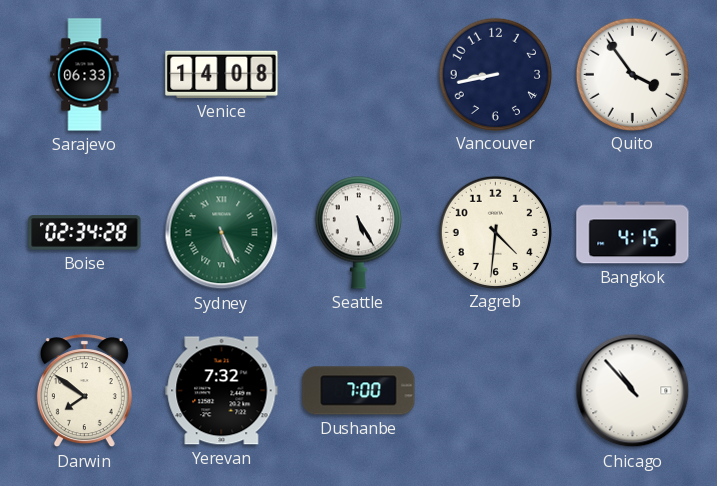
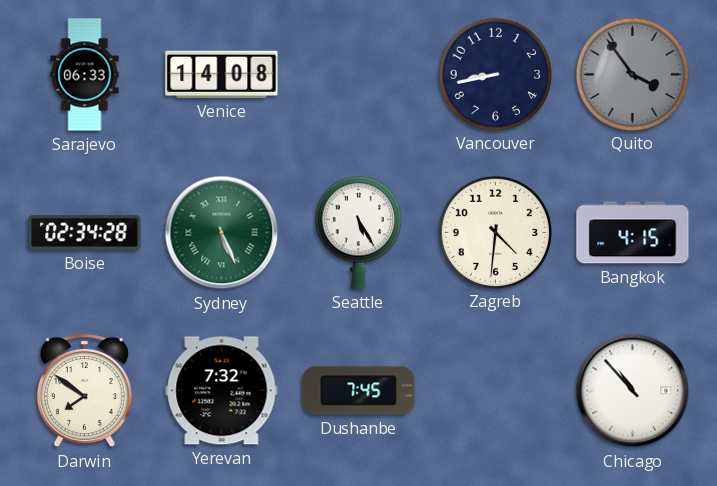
Quito dial: white -> grey (632, 74)
Dushanbe: 7:00 -> 7:45 (359, 391)
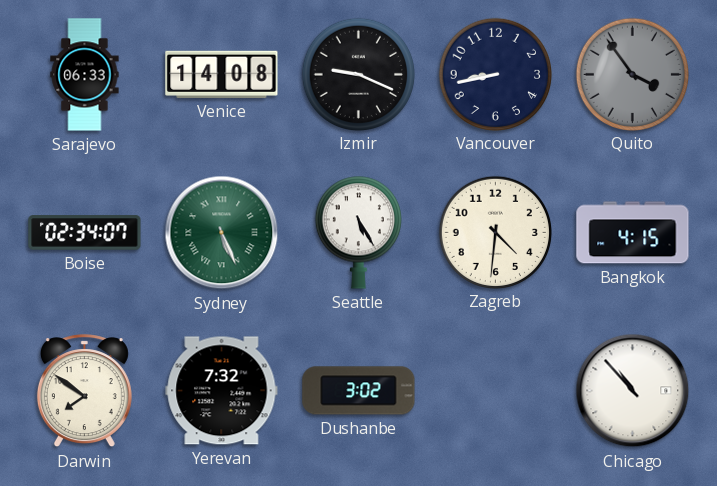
Izmir: none -> 9:19 (358, 74)
Boise: 02:34:28 -> 02:34:07 (85, 233)
Dushanbe: 7:45 -> 3:02 (359, 391)
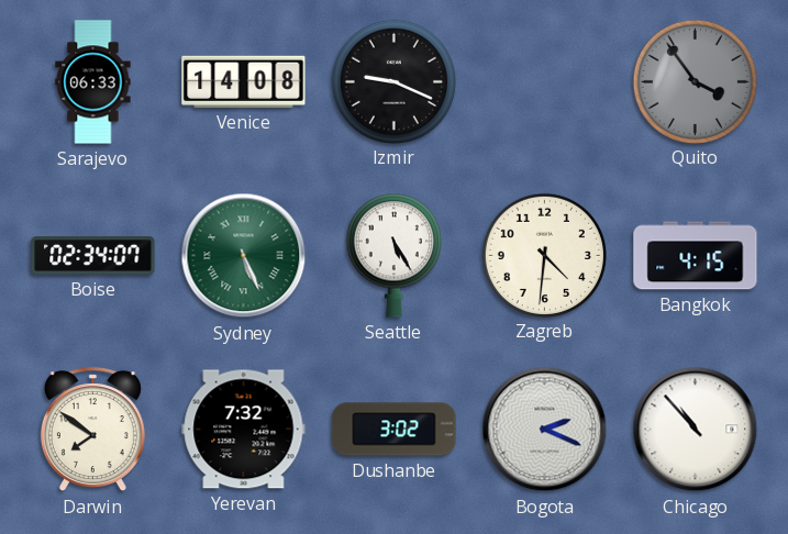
Vancouver: 8:43 -> none (495, 74)
Bogota: none -> 2:19 (545, 430)
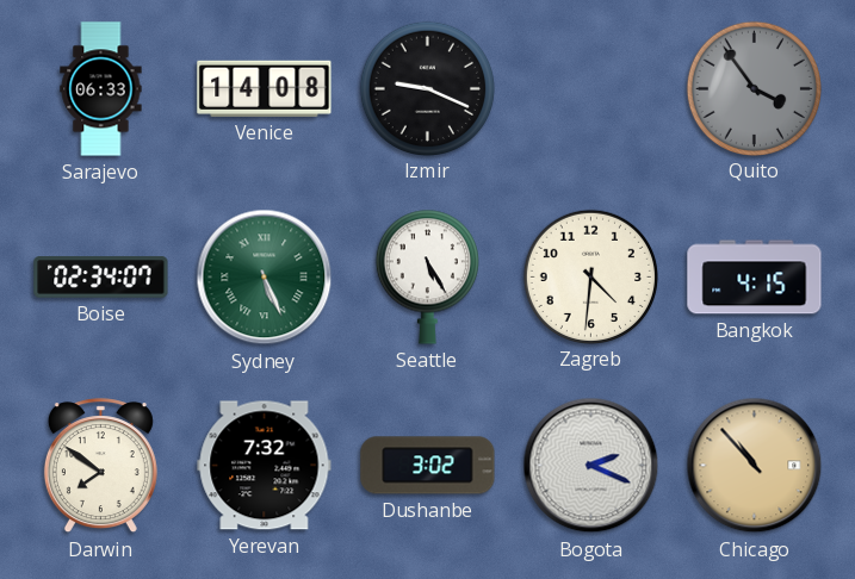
Chicago dial: white -> champagne (755, 466)
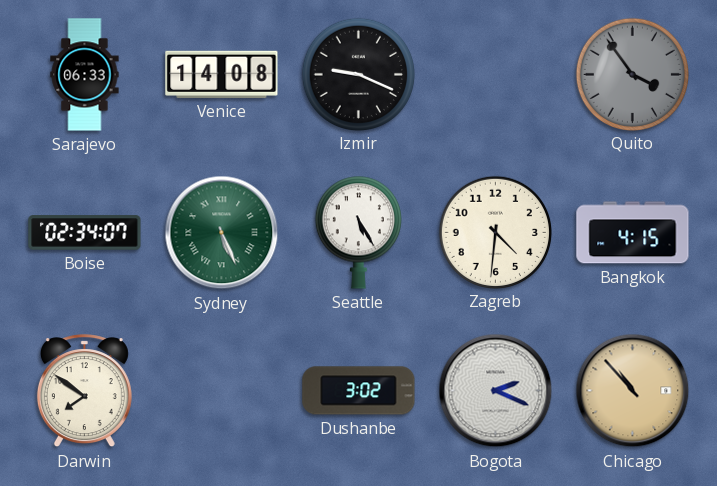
Yerevan: 7:32 -> none (265, 466)
